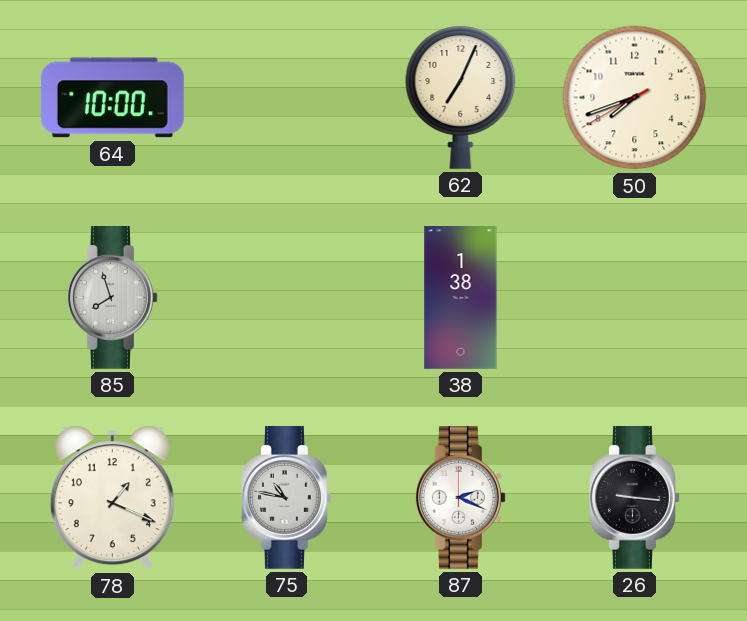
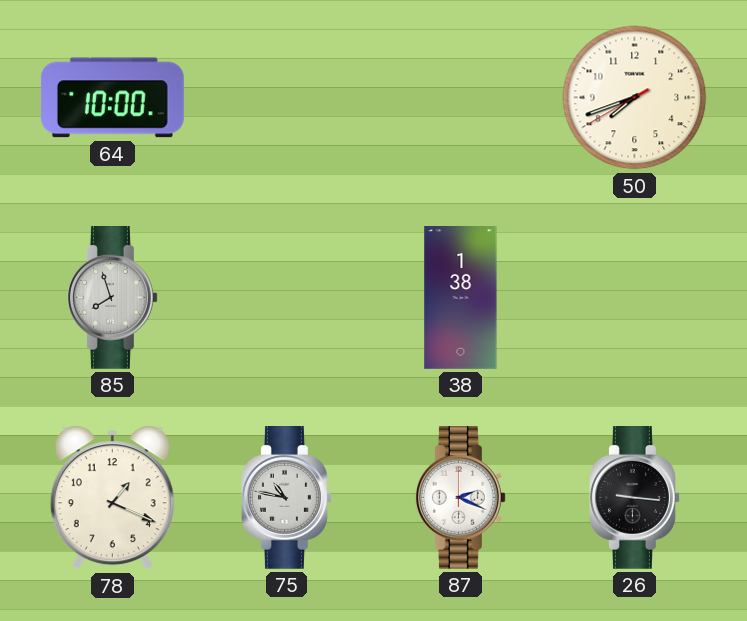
62: 7:04 -> none (461, 97)
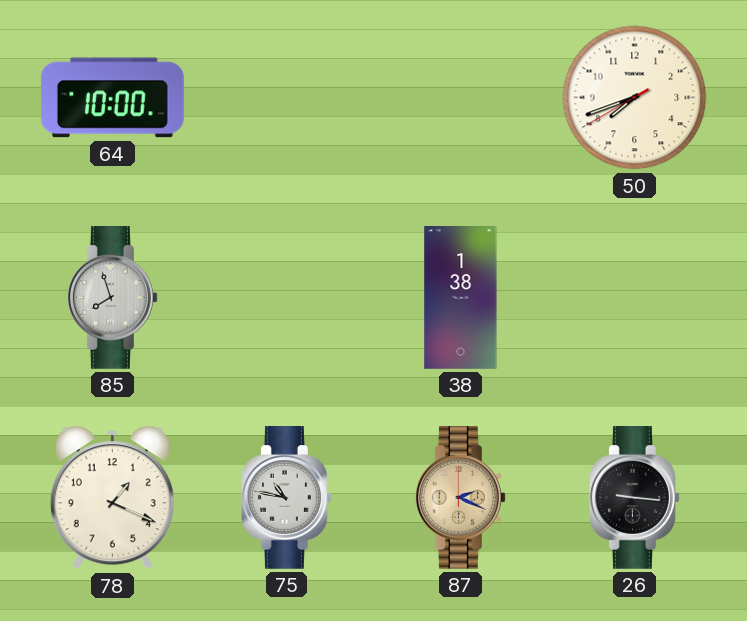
87 dial: white -> champagne (461, 498)
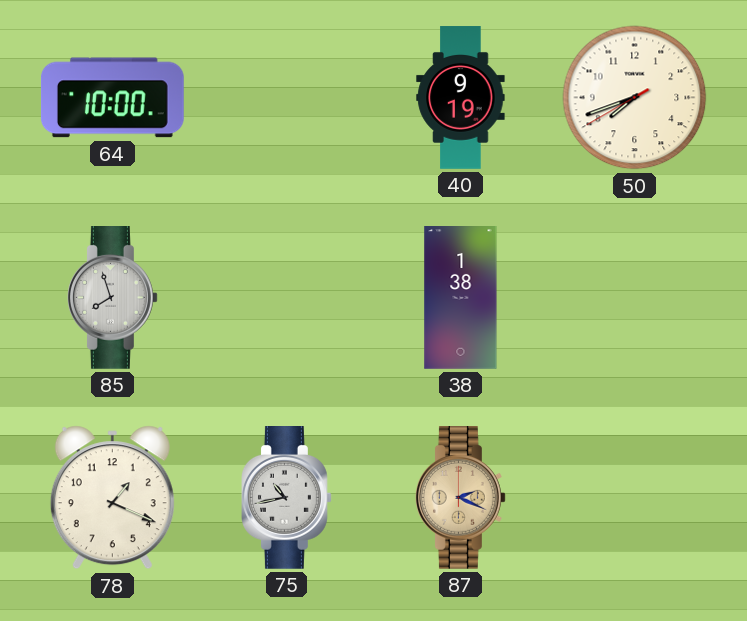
40: none -> 9:19 (461, 98)
75: 10:47 -> 10:43 (287, 498)
26: 9:16 -> none (635, 498)
